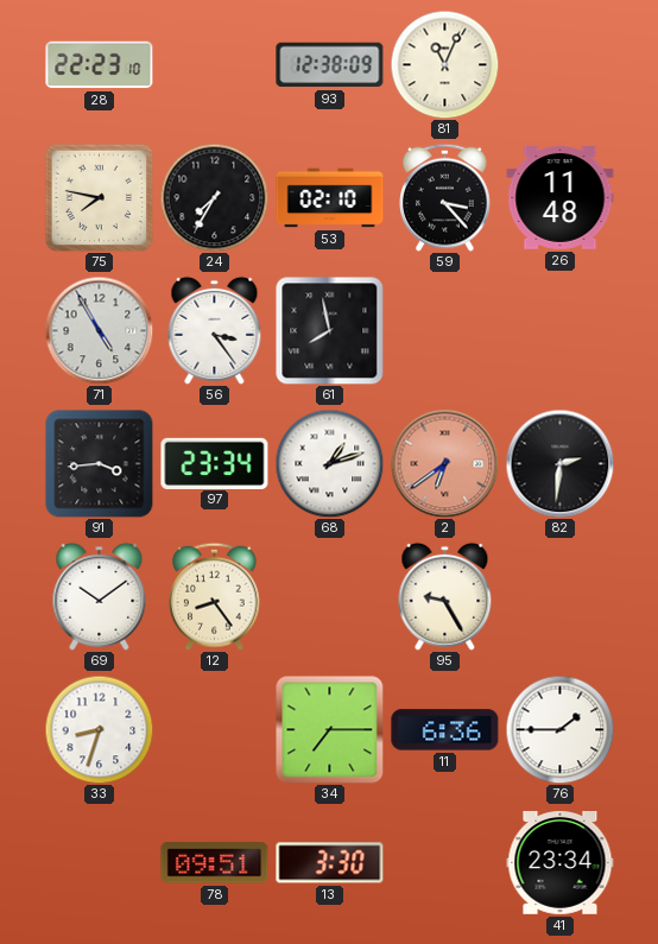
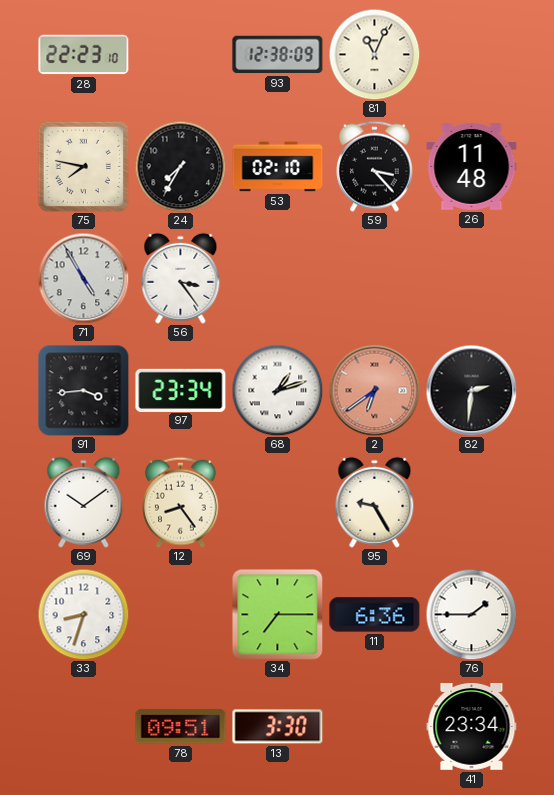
61: 7:58 -> none (329, 330)
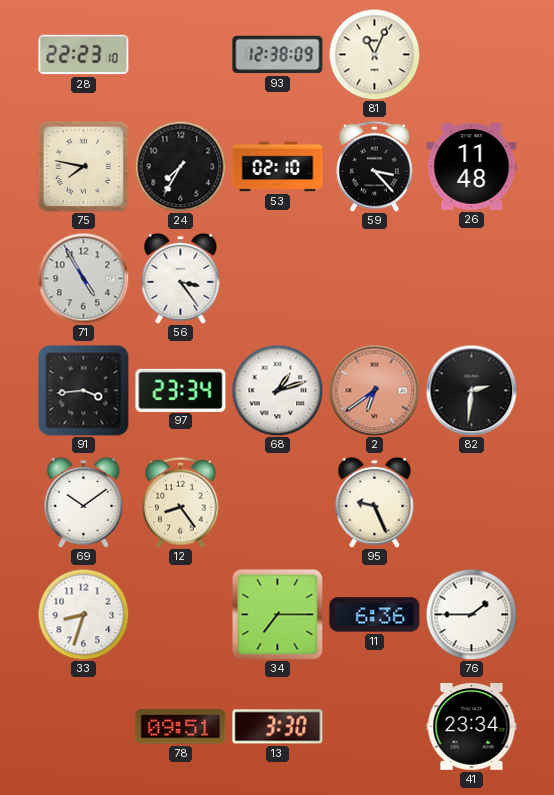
95: 9:25 -> 9:26 (375, 502)
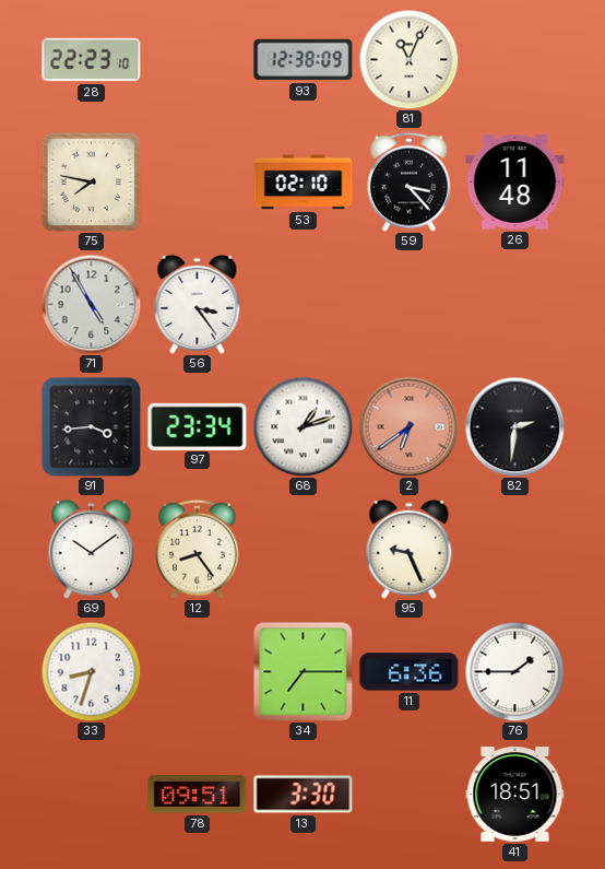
24: 7:35 -> none (180, 166)
41: 23:34 -> 18:51 (515, 795)
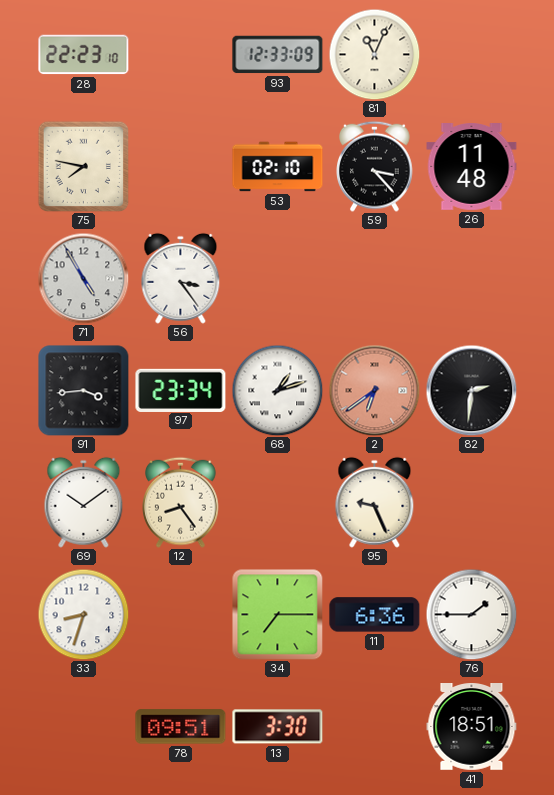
93: 12:38 -> 12:33 (278, 55)
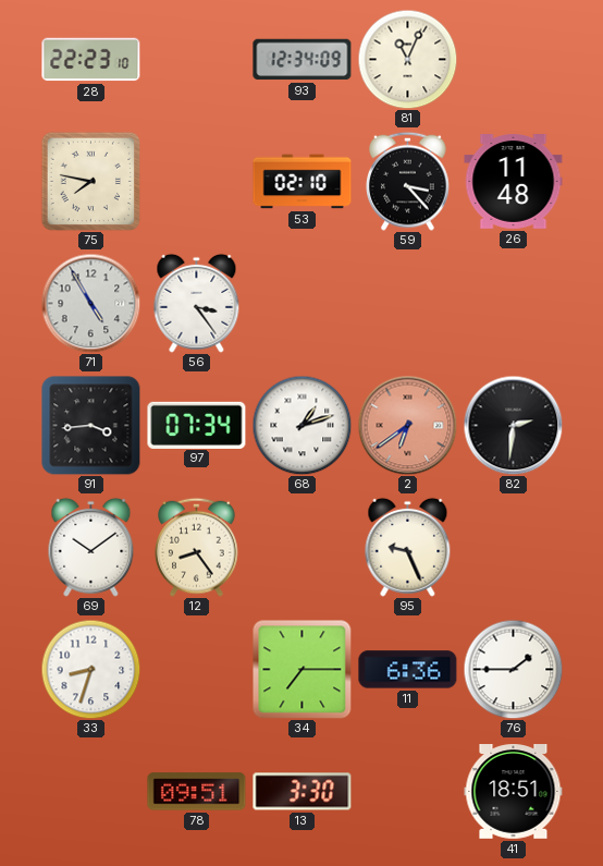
93: 12:33 -> 12:34 (303, 60)
97: 23:34 -> 07:34 (197, 425)
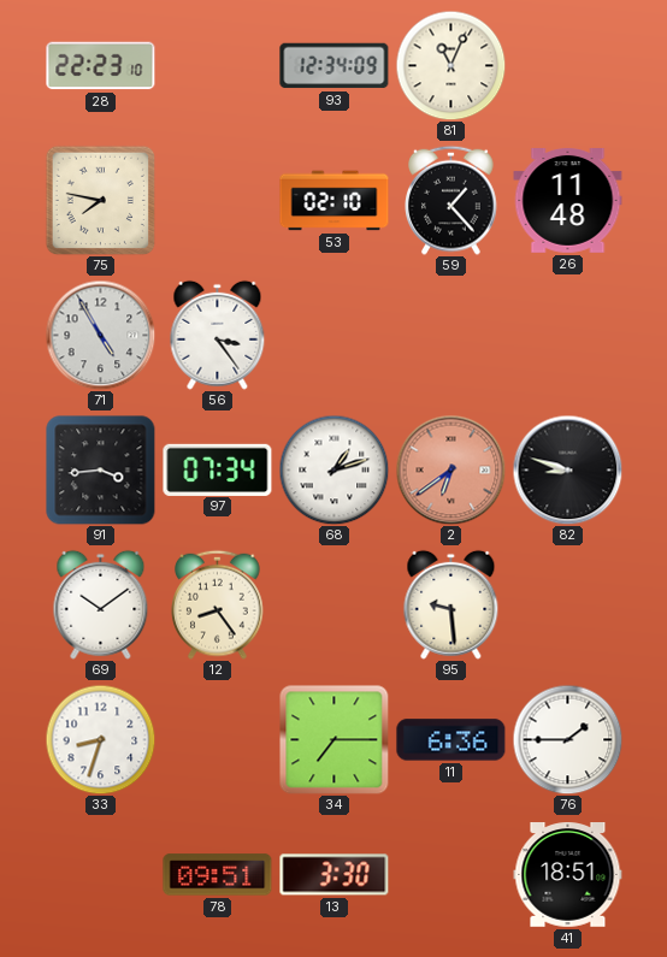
59: 3:23 -> 1:23 (451, 200)
82: 2:31 -> 8:48 (567, 469)
95: 9:26 -> 9:29 (451, 604)
